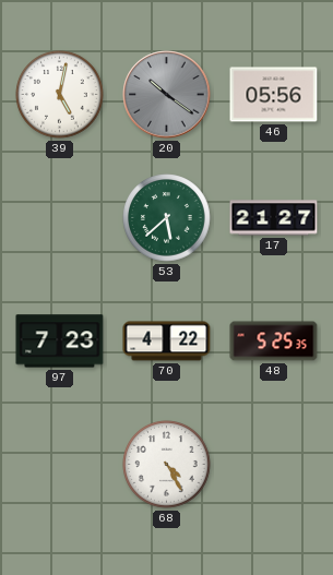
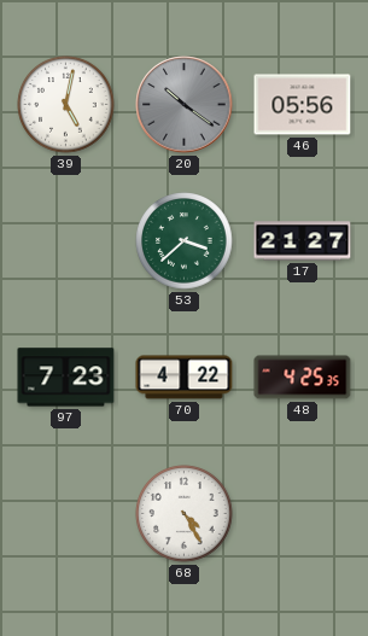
53: 5:38 -> 3:38 (185, 241)
48: 5:25 -> 4:25 (303, 378)
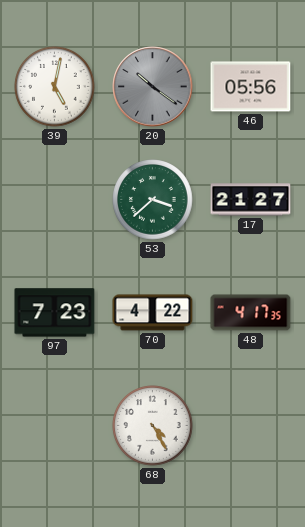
48: 4:25 -> 4:17 (251, 313)
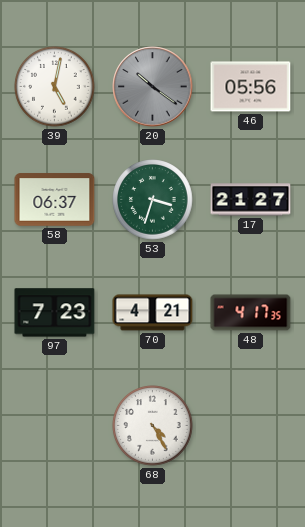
58: none -> 06:37 (55, 200)
53: 3:38 -> 3:33 (153, 200)
70: 4:22 -> 4:21 (153, 313)
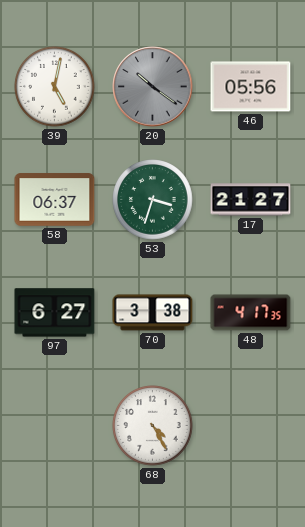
97: 7:23 -> 6:27 (55, 313)
70: 4:21 -> 3:38 (153, 313)
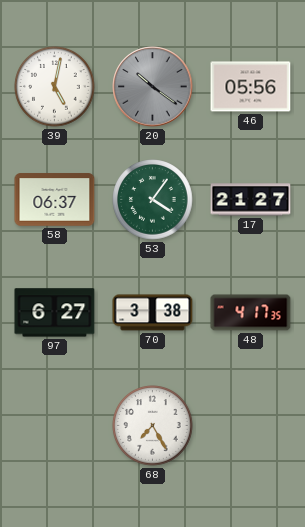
53: 3:33 -> 4:06 (153, 200)
68: 4:25 -> 7:25 (153, 426)
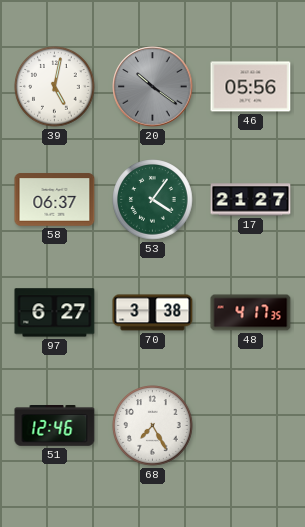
51: none -> 12:46 (55, 426)
